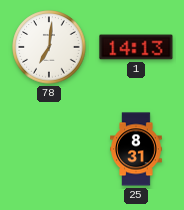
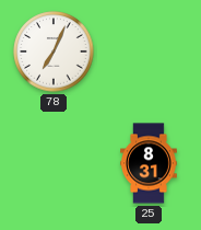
78: 7:01 -> 7:04 (54, 51)
1: 14:13 -> none (136, 47)
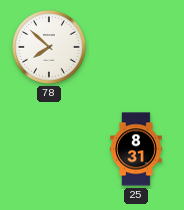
78: 7:04 -> 7:52 (49, 47)
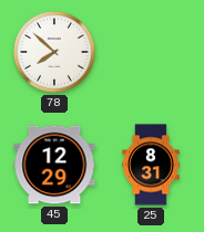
45: none -> 12:29 (54, 165)
